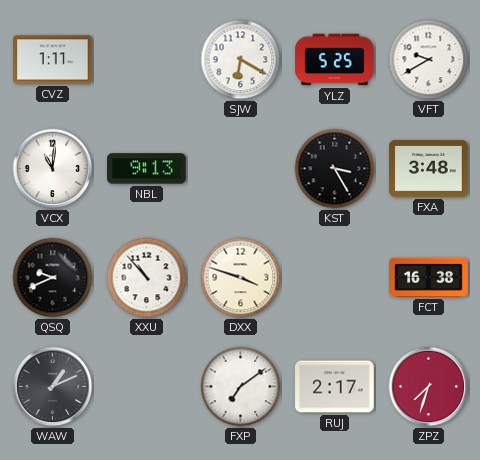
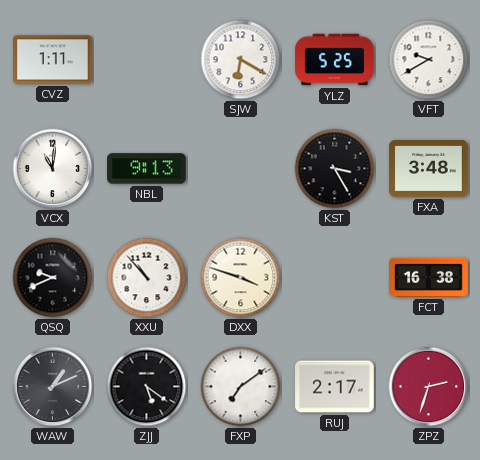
ZJJ: none -> 5:21 (147, 387)
ZPZ: 7:33 -> 2:33 (429, 387)
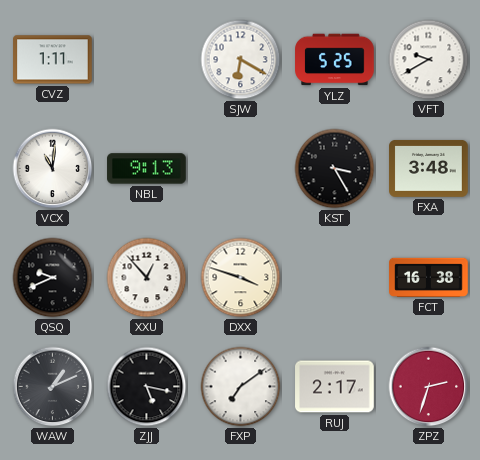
XXU: 10:53 -> 12:53 (147, 278)
ZJJ: 5:21 -> 5:17 (147, 387)
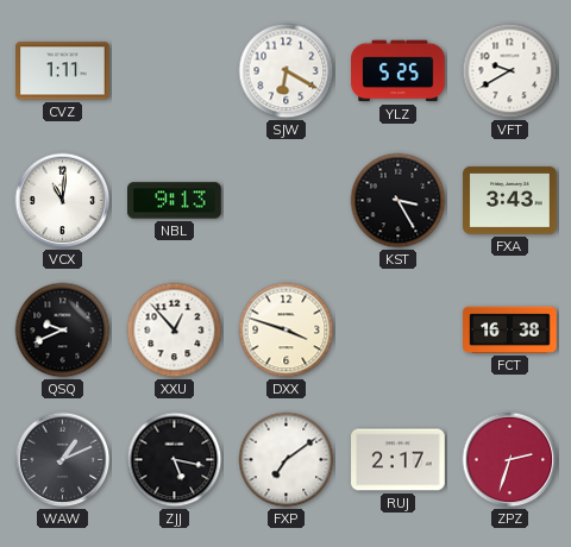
FXA: 3:48 -> 3:43 (510, 200)
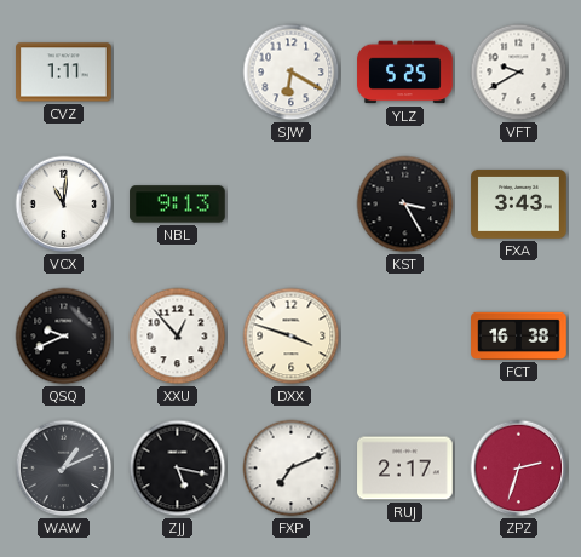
FXP: 7:09 -> 7:11 (292, 469)
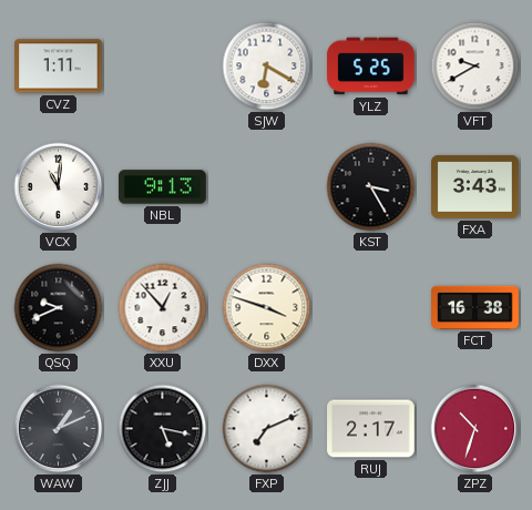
ZPZ: 2:33 -> 10:33 (475, 429)
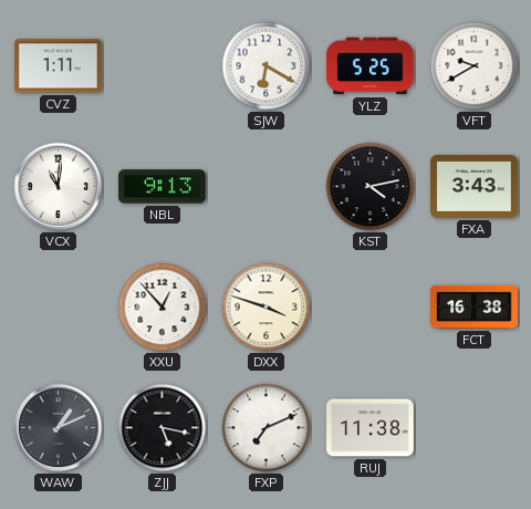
KST: 3:25 -> 4:13 (371, 187)
QSQ: 9:41 -> none (59, 308)
RUJ: 2:17 -> 11:38 (371, 428)
ZPZ: 10:33 -> none (475, 429)
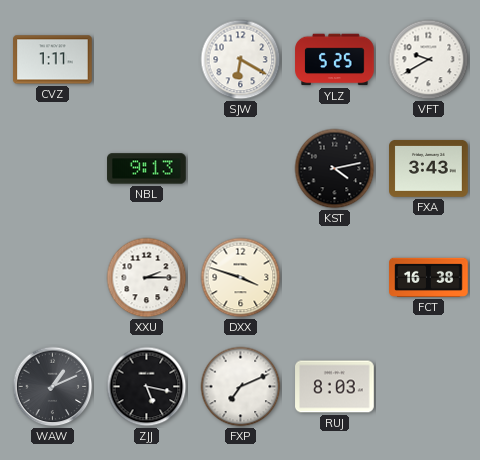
VCX: 11:01 -> none (59, 187)
XXU: 12:53 -> 2:15 (147, 278)
RUJ: 11:38 -> 8:03 (335, 387)
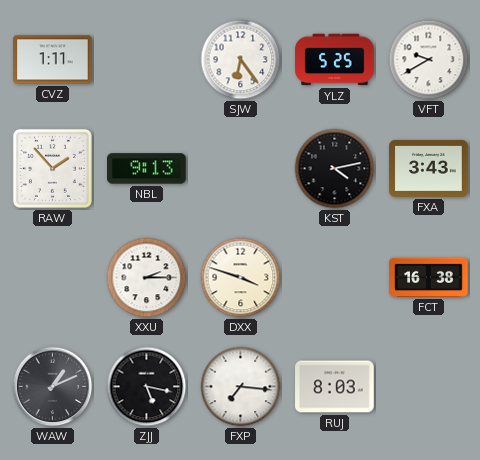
SJW: 6:20 -> 6:24 (241, 60)
RAW: none -> 1:53 (52, 168)
FXP: 7:11 -> 7:16 (241, 387)
